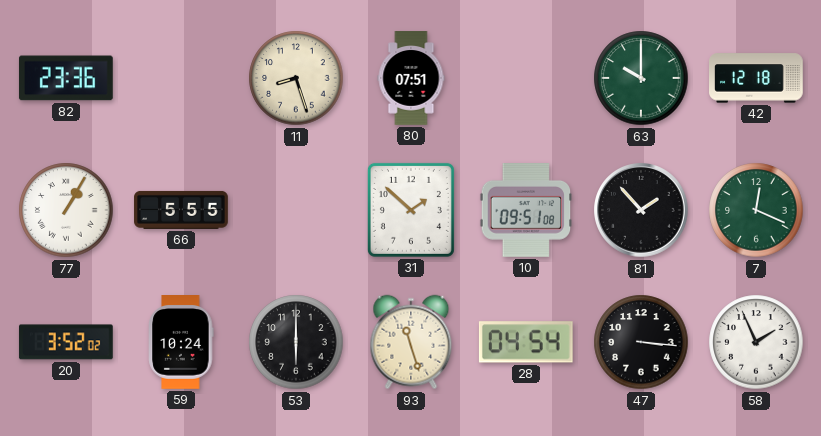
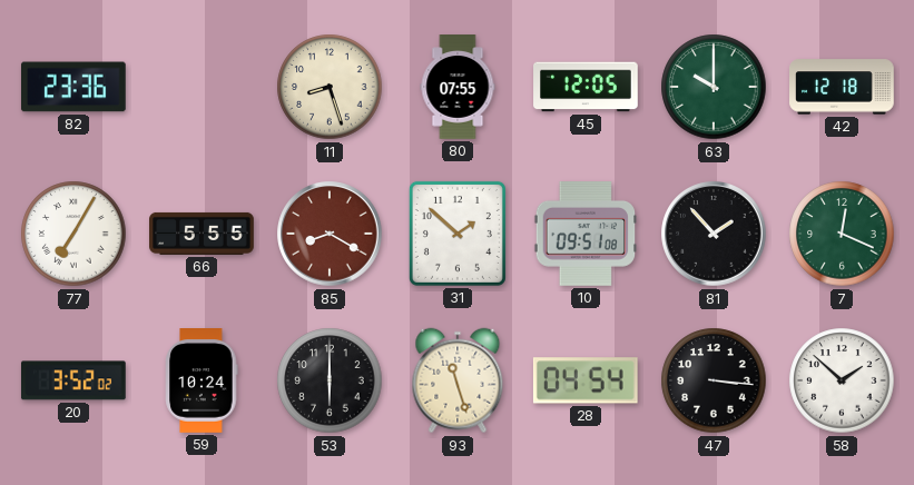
80: 07:51 -> 07:55 (458, 87)
45: none -> 12:05 (586, 87)
77: 1:05 -> 7:05 (73, 234)
85: none -> 8:20 (330, 234)
58: 1:56 -> 1:52 (842, 380)
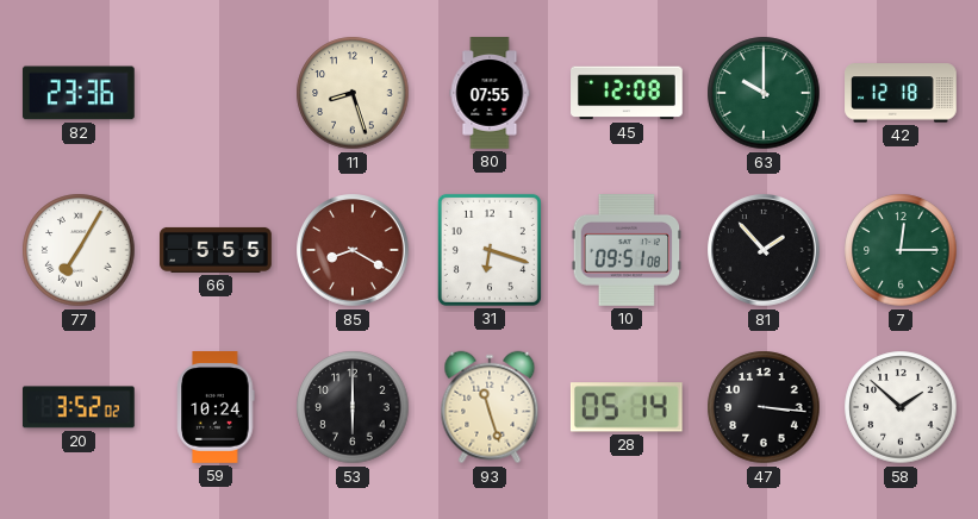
45: 12:05 -> 12:08 (627, 93)
31: 1:52 -> 6:18 (490, 250)
7: 12:19 -> 12:15 (901, 250)
28: 04:54 -> 05:14 (627, 407)
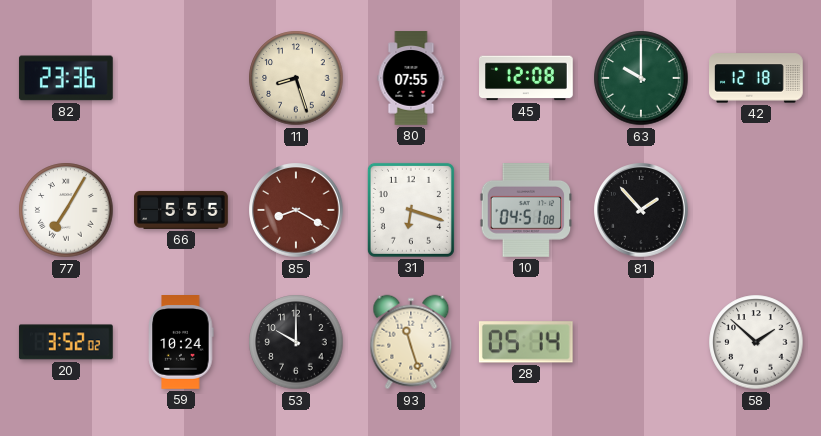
10: 09:51 -> 04:51 (526, 211)
7: 12:15 -> none (901, 250)
53: 6:00 -> 10:00 (296, 342)
47: 3:16 -> none (764, 407)
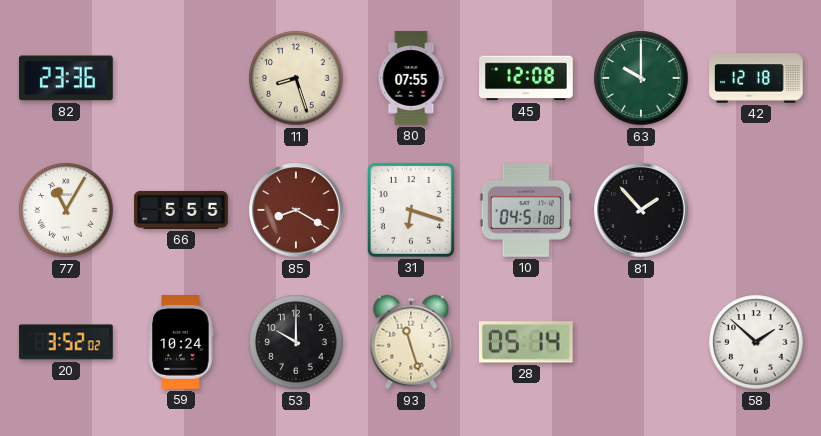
77: 7:05 -> 11:05 (66, 210)
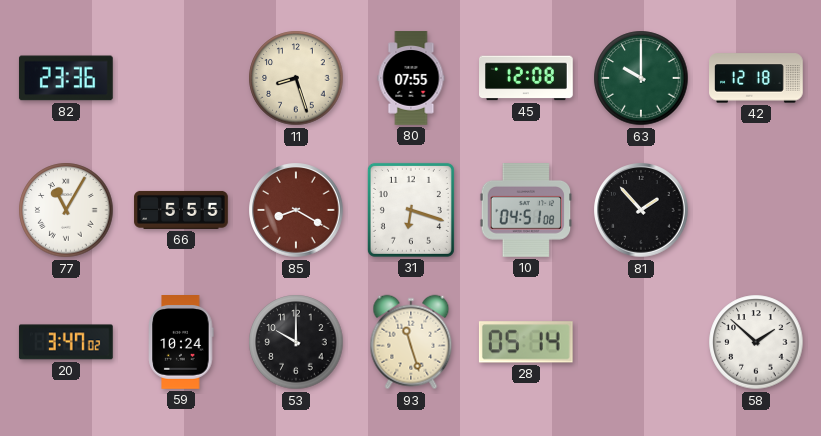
20: 3:52 -> 3:47 (66, 342)
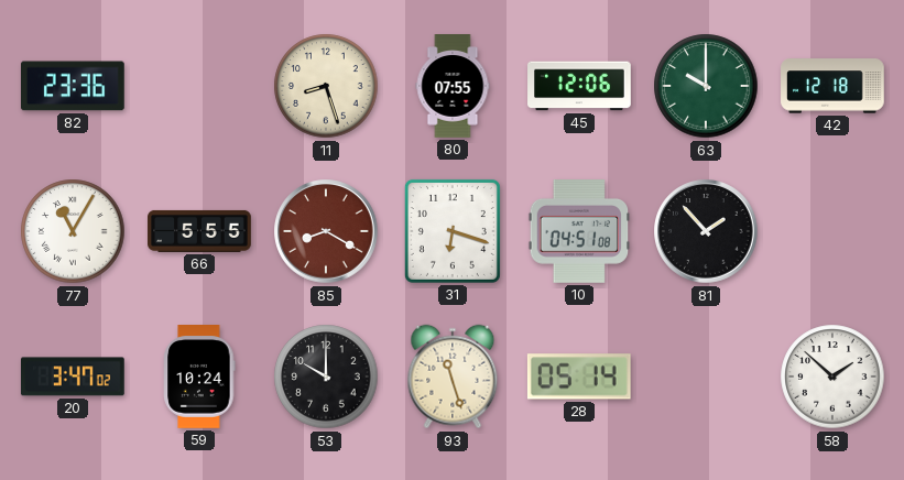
45: 12:08 -> 12:06 (579, 86)
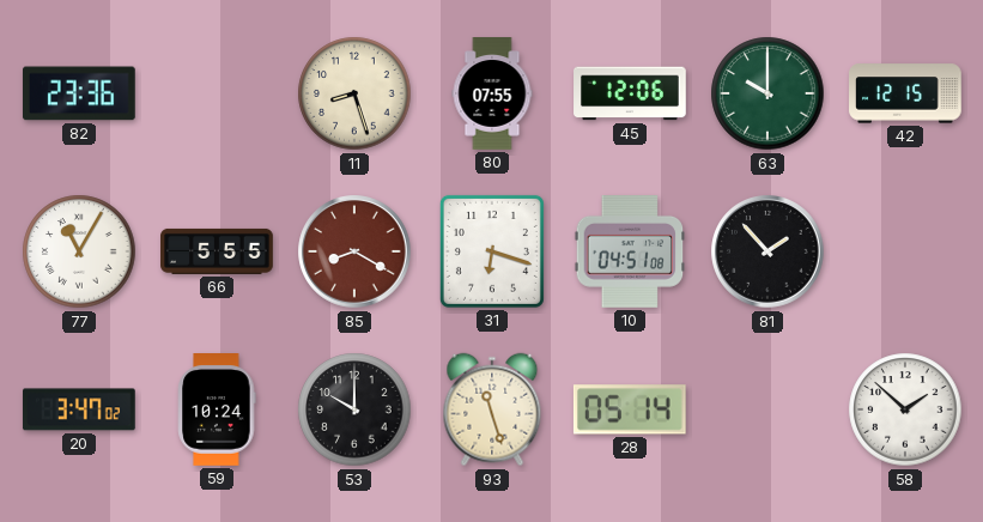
42: 12:18 -> 12:15 (905, 93)
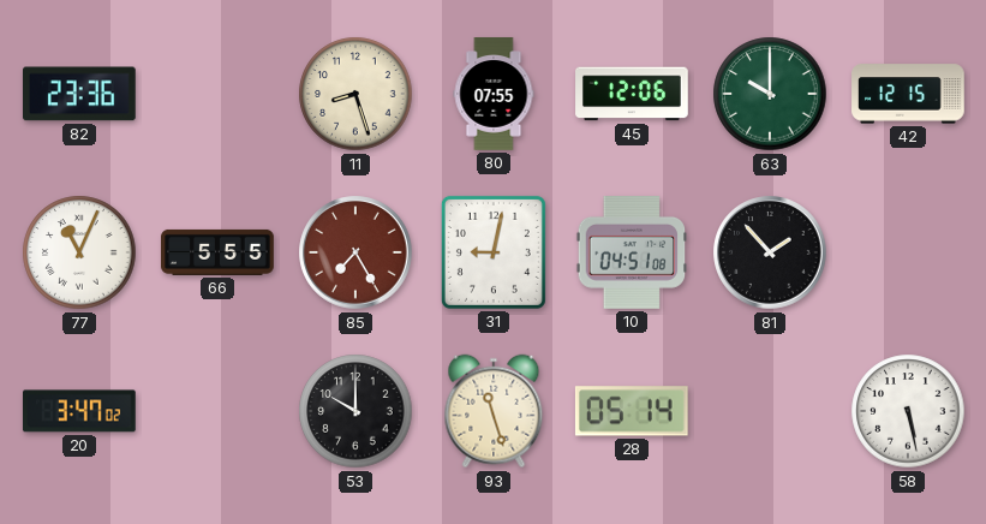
77: 11:05 -> 11:04 (79, 252)
85: 8:20 -> 7:25 (355, 252)
31: 6:18 -> 9:02 (494, 252)
59: 10:24 -> none (217, 411)
58: 1:52 -> 5:28 (908, 411)
